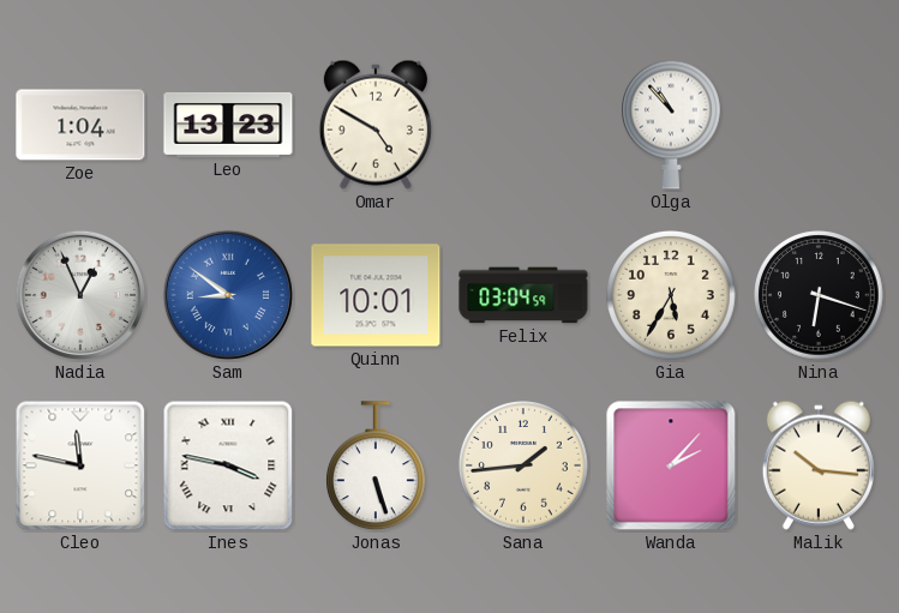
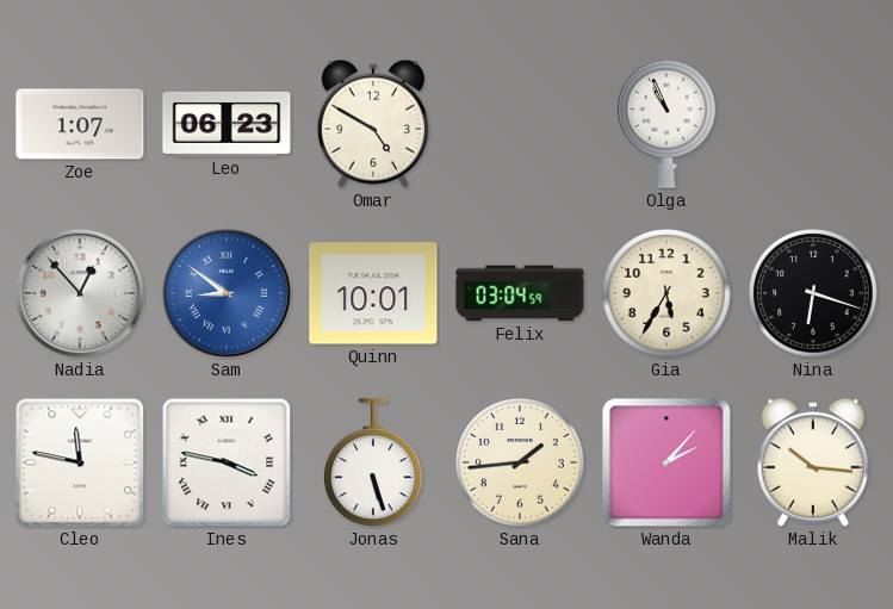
Zoe: 1:04 -> 1:07 (80, 124)
Leo: 13:23 -> 06:23 (227, 124)
Olga: 10:53 -> 10:56 (668, 124)
Nadia: 12:56 -> 12:53 (80, 293)
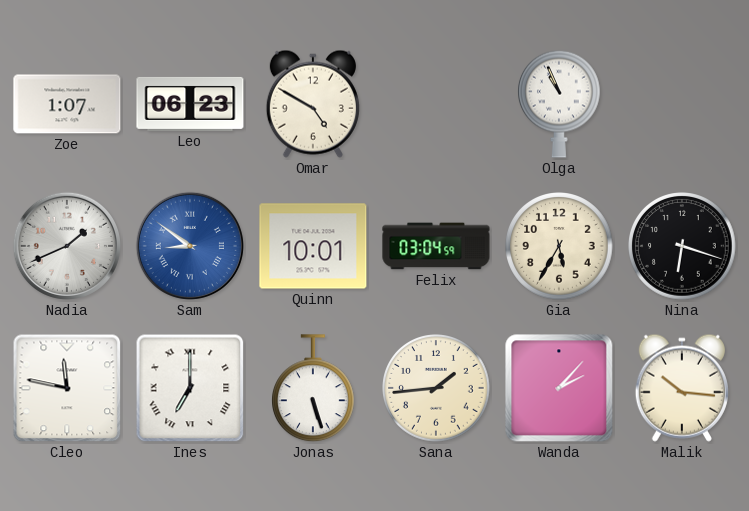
Nadia: 12:53 -> 1:41 (67, 246)
Ines: 3:47 -> 7:00 (190, 388)
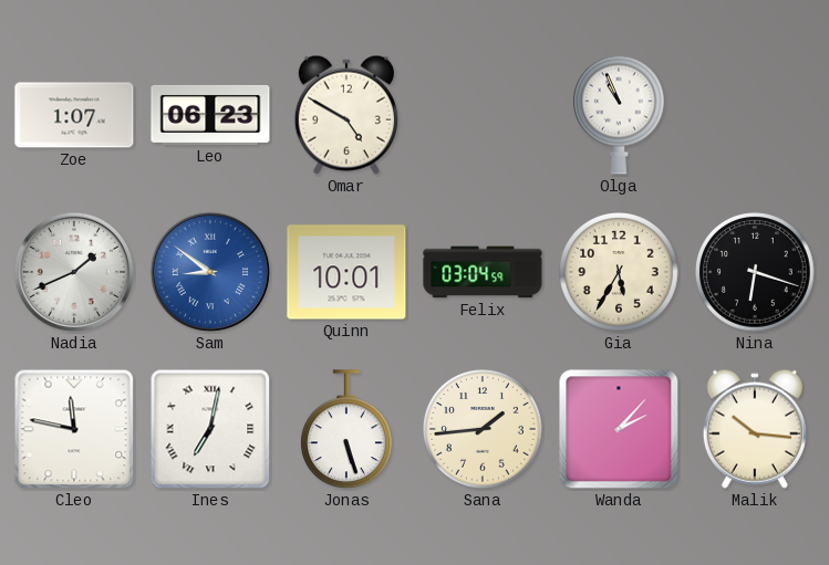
Ines: 7:00 -> 7:02 (210, 429)
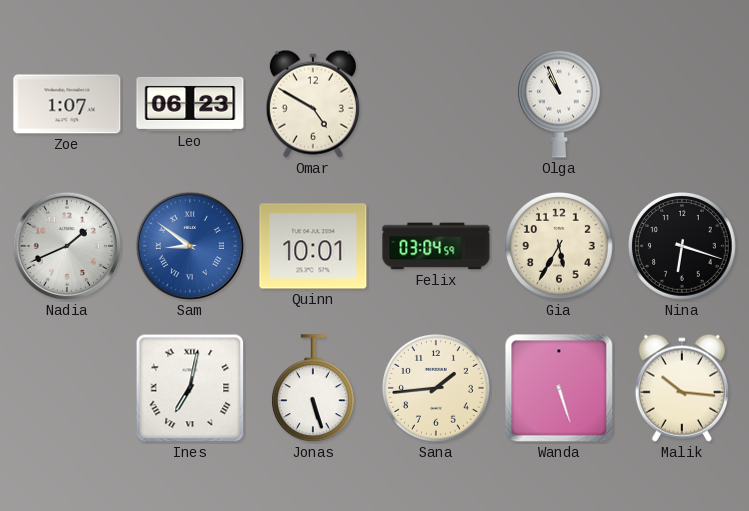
Cleo: 11:47 -> none (74, 429)
Wanda: 2:07 -> 5:27 (559, 388)
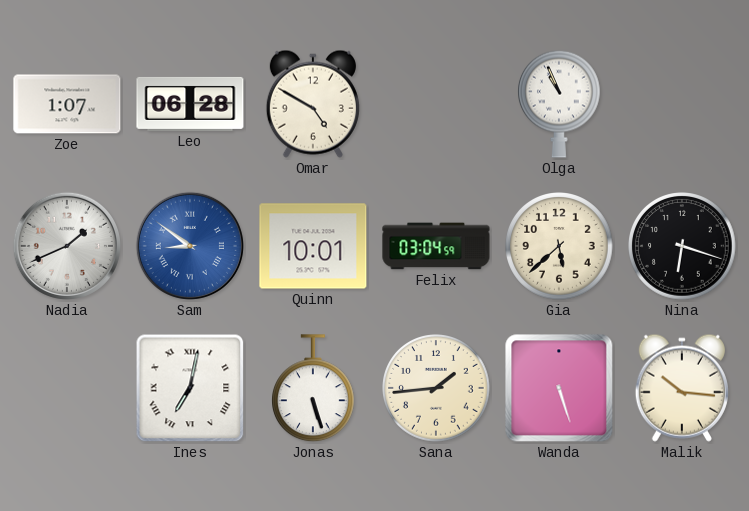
Leo: 06:23 -> 06:28 (190, 104)
Gia: 5:35 -> 5:38 (559, 246)
